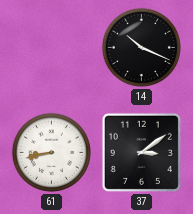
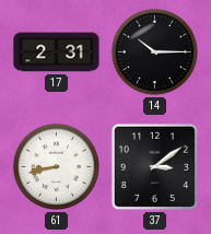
17: none -> 2:31 (57, 52)
14: 10:19 -> 10:15 (154, 51)
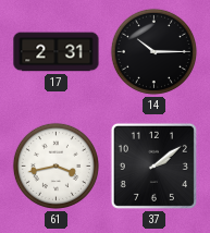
61: 8:43 -> 3:43 (55, 165)
37: 3:09 -> 2:09 (153, 165)
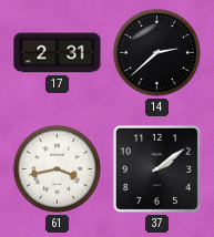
14: 10:15 -> 2:38 (156, 52)
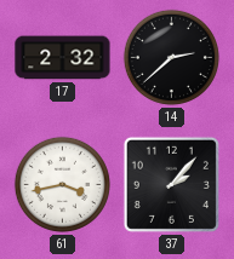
17: 2:31 -> 2:32 (63, 58)
37: 2:09 -> 2:07 (171, 184)
